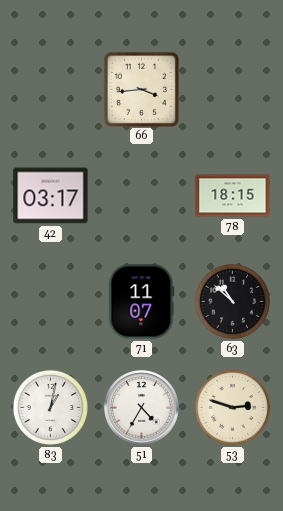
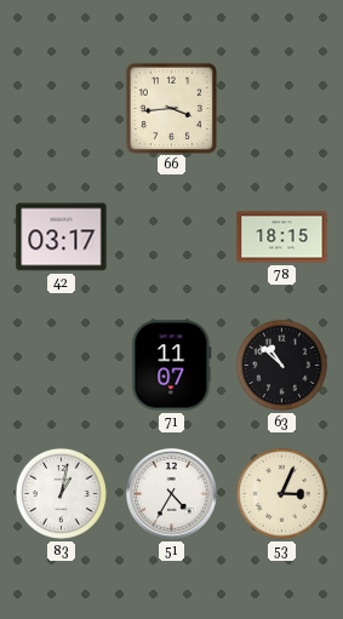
53: 2:48 -> 3:04 (281, 493)
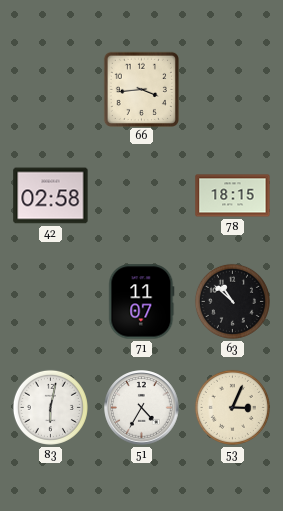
42: 03:17 -> 02:58 (51, 196)
83: 1:02 -> 6:02 (50, 407)
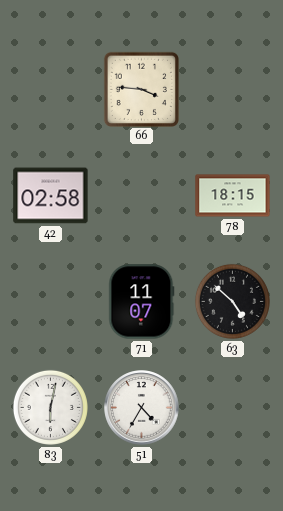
66: 3:44 -> 3:46 (141, 89)
63: 10:52 -> 4:52 (232, 301)
53: 3:04 -> none (232, 407)
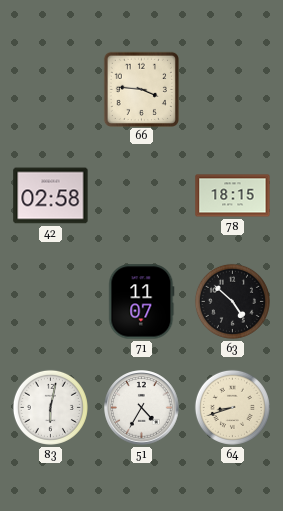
64: none -> 8:42 (232, 407)
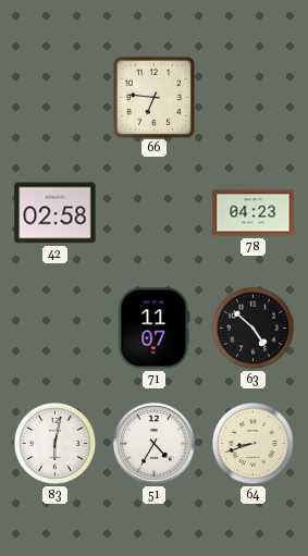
66: 3:46 -> 6:46 (153, 97)
78: 18:15 -> 04:23 (254, 213)
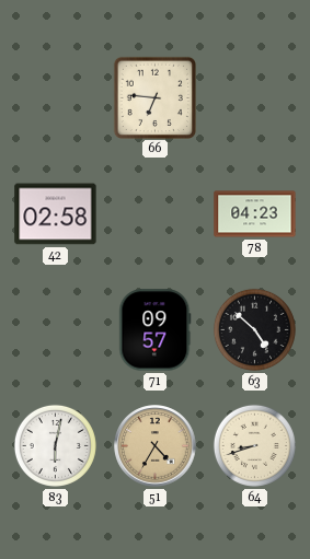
71: 11:07 -> 09:57 (156, 330)
51 dial: white -> champagne (156, 446)
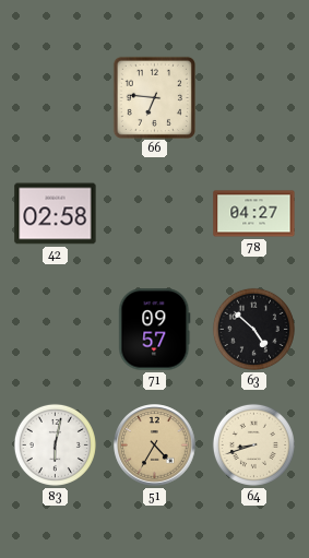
78: 04:23 -> 04:27 (254, 214)
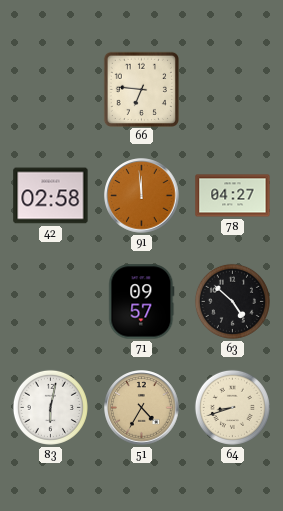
91: none -> 11:59 (142, 196)
